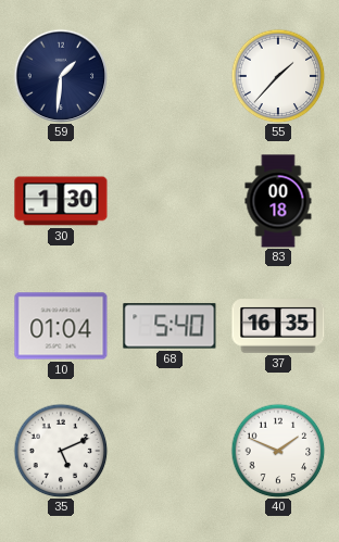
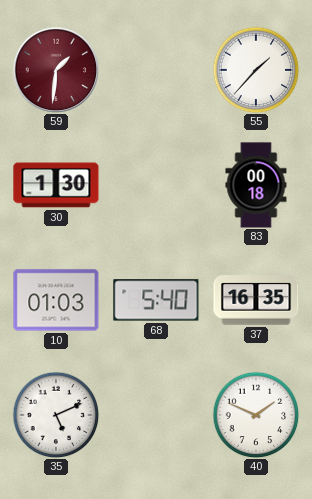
59 dial: navy -> burgundy (56, 70)
10: 01:04 -> 01:03 (56, 300)
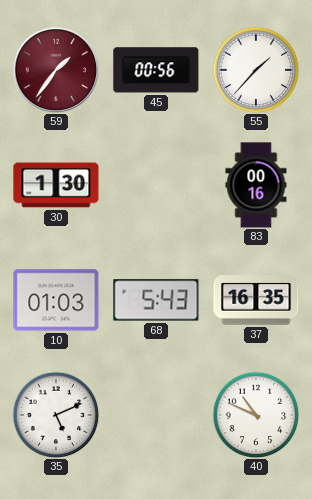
59: 1:31 -> 1:36 (56, 70)
45: none -> 00:56 (156, 70)
83: 00:18 -> 00:16 (256, 185)
68: 5:40 -> 5:43 (156, 300)
40: 1:49 -> 10:49 (256, 415)
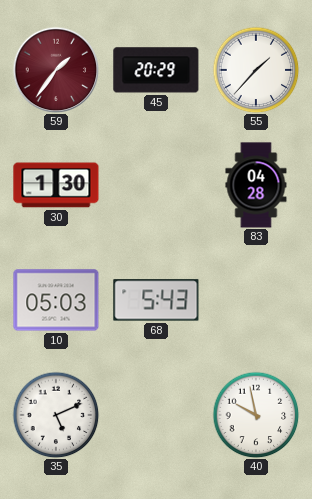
45: 00:56 -> 20:29 (156, 70)
83: 00:16 -> 04:28 (256, 185)
10: 01:03 -> 05:03 (56, 300)
37: 16:35 -> none (256, 300)
40: 10:49 -> 9:58 (256, 415)
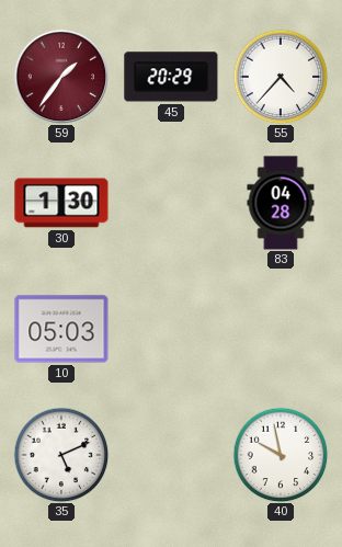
55: 1:37 -> 4:37 (281, 77)
68: 5:43 -> none (156, 300)
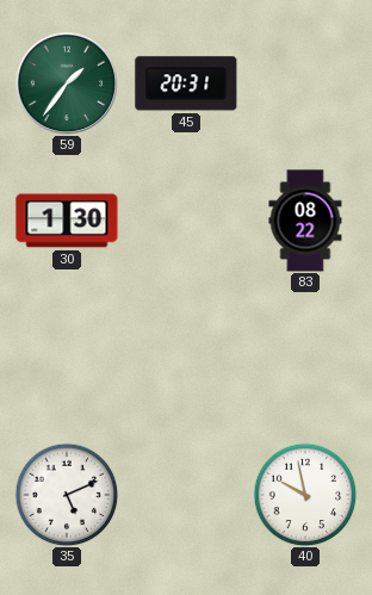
59 dial: burgundy -> green (67, 83)
45: 20:29 -> 20:31 (186, 83)
55: 4:37 -> none (281, 77)
83: 04:28 -> 08:22 (305, 221)
10: 05:03 -> none (61, 329)
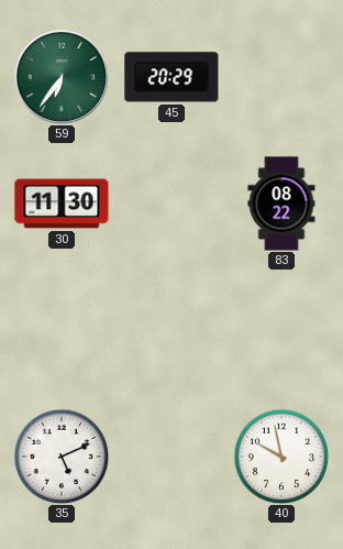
59: 1:36 -> 6:36 (62, 77)
45: 20:31 -> 20:29 (171, 77)
30: 1:30 -> 11:30 (62, 204)
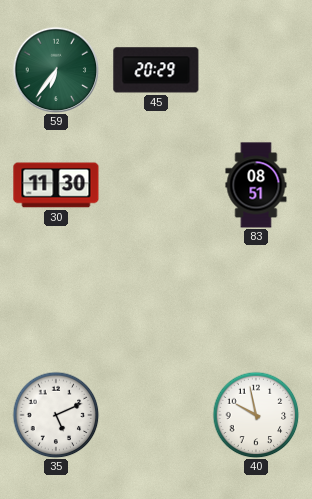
83: 08:22 -> 08:51 (256, 185)
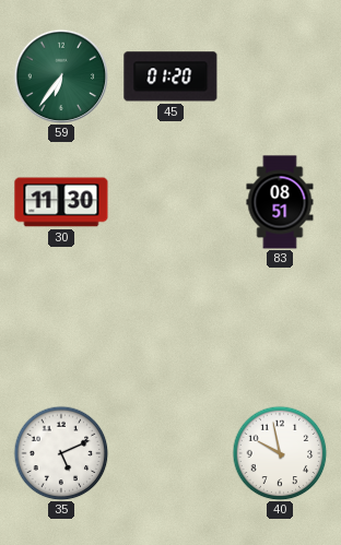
45: 20:29 -> 01:20 (170, 76)
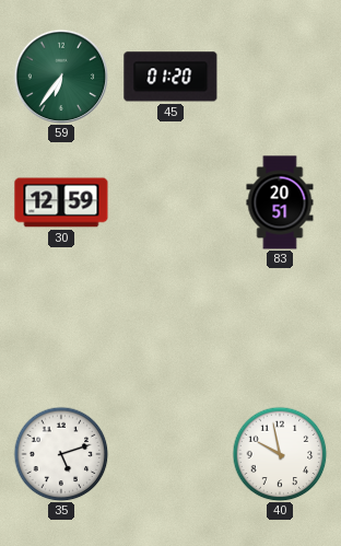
30: 11:30 -> 12:59 (61, 202)
83: 08:51 -> 20:51 (280, 202)
35: 5:11 -> 5:12 (61, 454)
